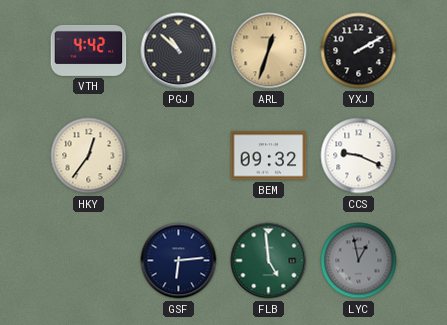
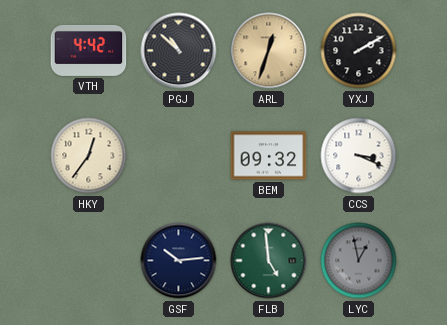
CCS: 9:19 -> 3:19 (359, 156)
GSF: 6:14 -> 10:14 (179, 261)
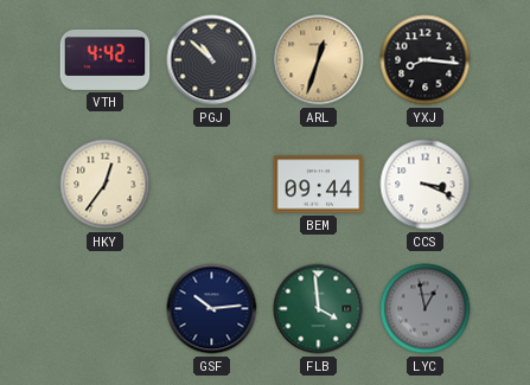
YXJ: 2:10 -> 8:16 (426, 60)
BEM: 09:32 -> 09:44 (319, 185)
FLB: 4:59 -> 3:59 (319, 309)
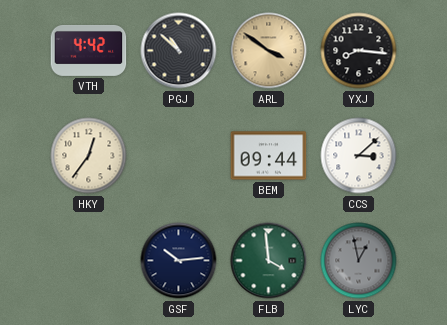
ARL: 12:33 -> 3:51 (269, 51)
CCS: 3:19 -> 3:08 (359, 156)
